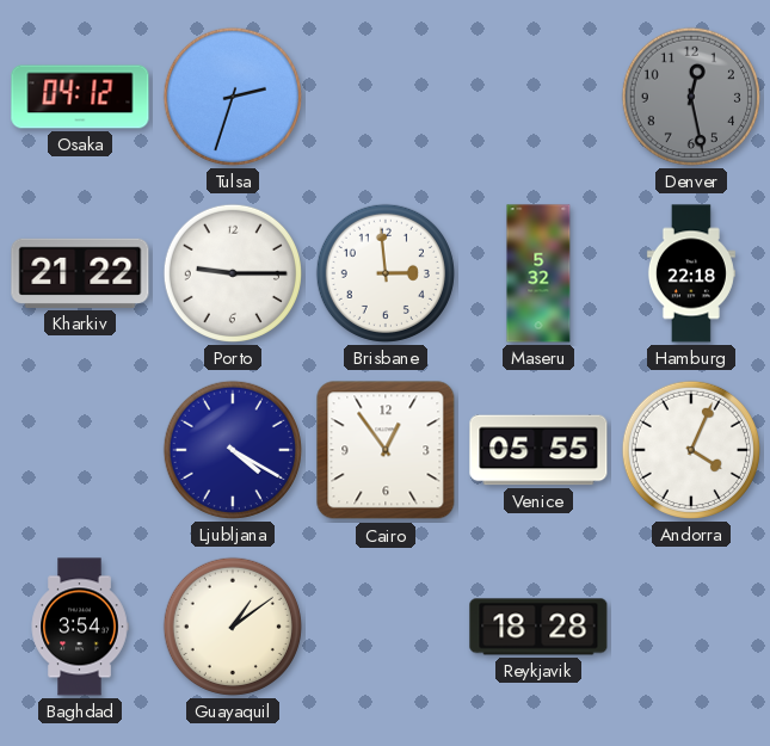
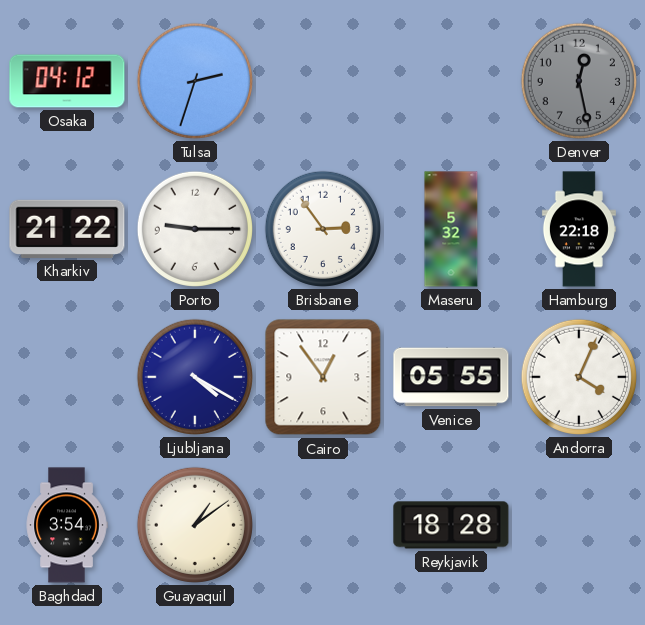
Brisbane: 2:59 -> 2:54 (323, 229)
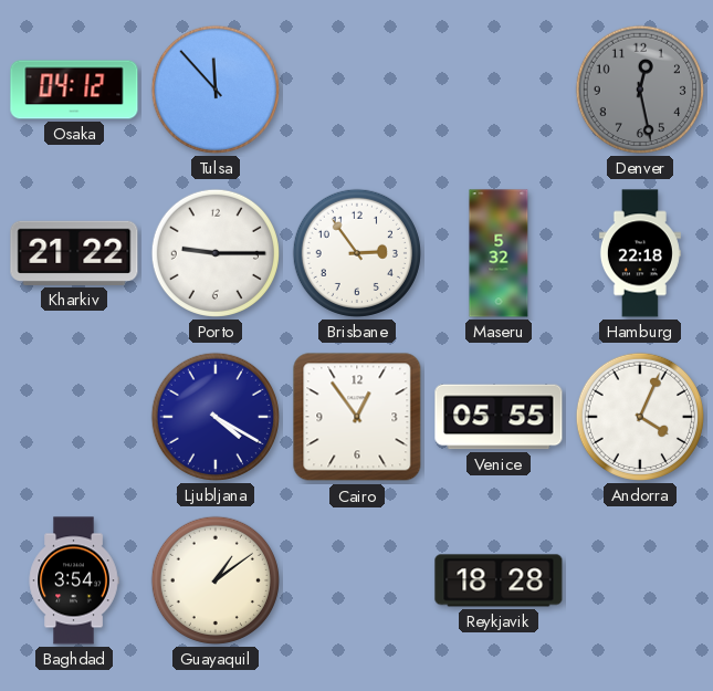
Tulsa: 2:33 -> 11:53 (216, 90)
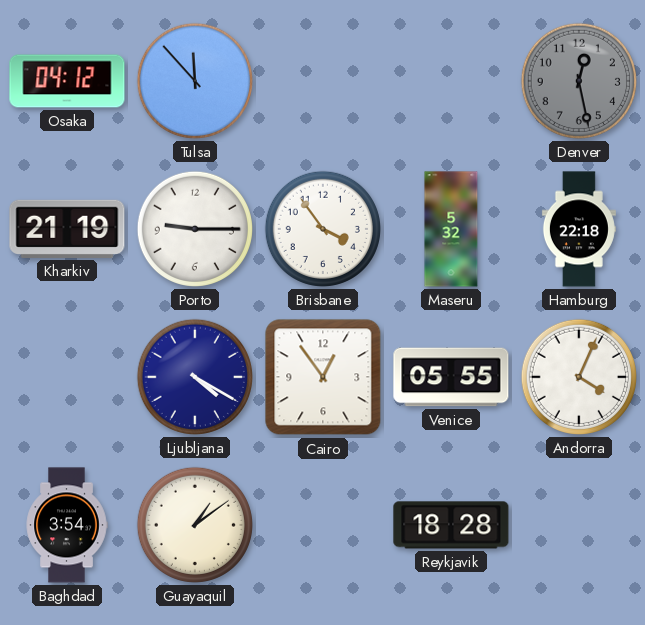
Kharkiv: 21:22 -> 21:19 (67, 229)
Brisbane: 2:54 -> 3:54 (323, 229)
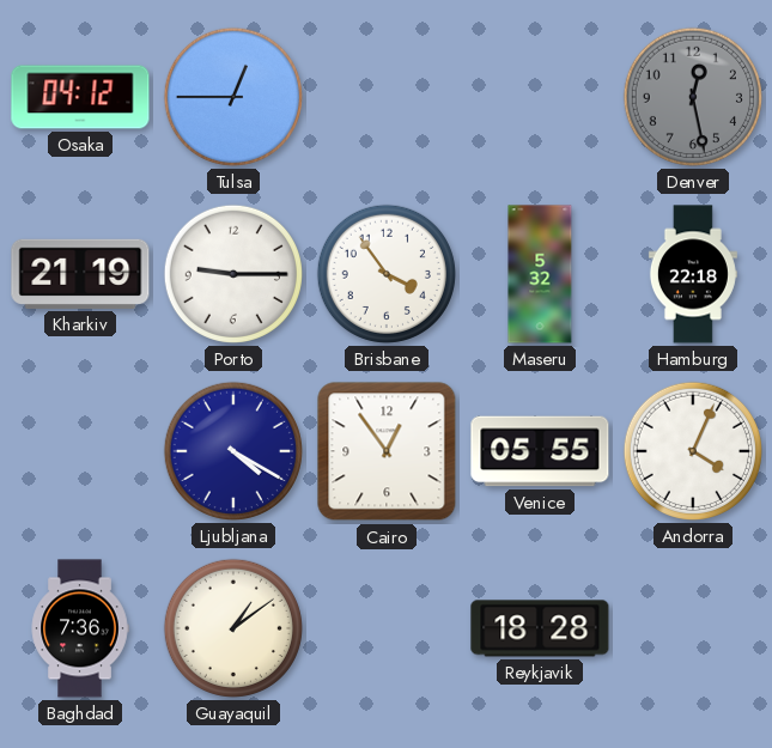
Tulsa: 11:53 -> 12:45 (233, 97)
Baghdad: 3:54 -> 7:36 (80, 628)
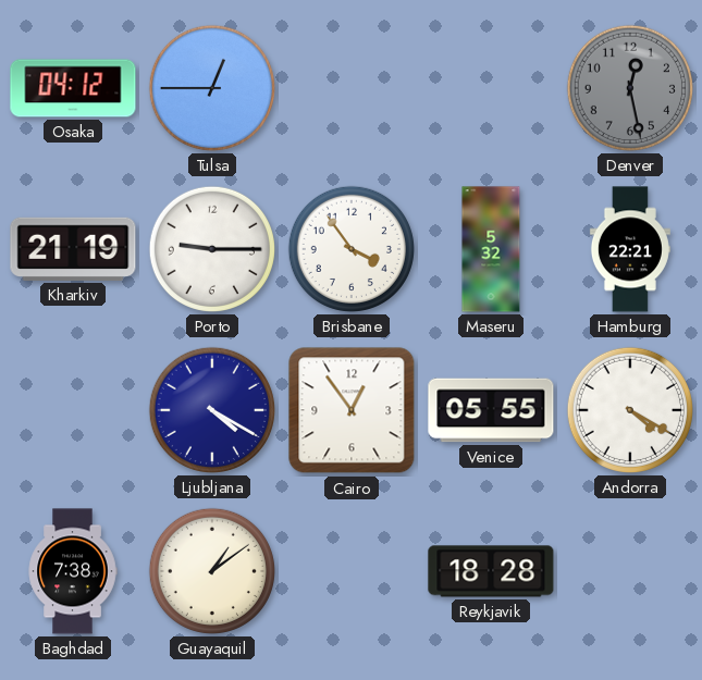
Hamburg: 22:18 -> 22:21 (630, 249)
Andorra: 4:04 -> 4:20 (630, 410)
Baghdad: 7:36 -> 7:38 (73, 571)
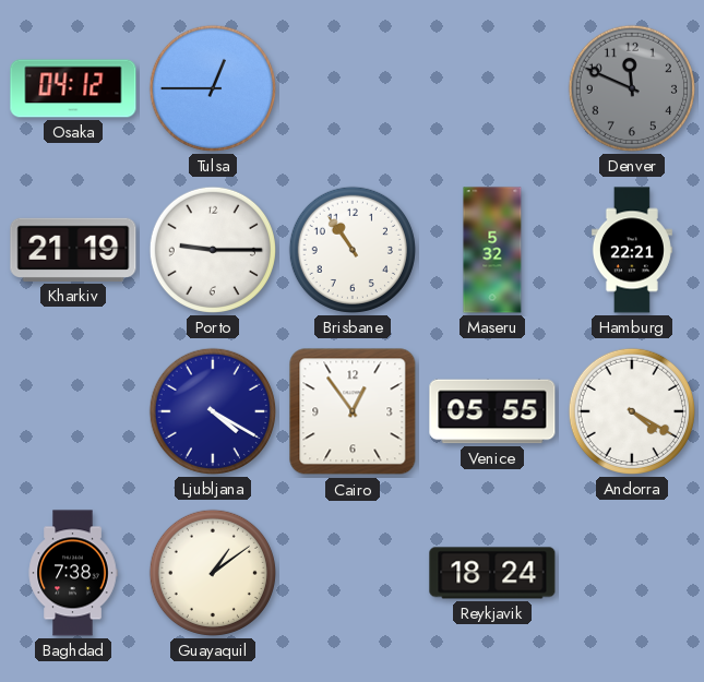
Denver: 12:28 -> 11:49 (632, 88)
Brisbane: 3:54 -> 10:54 (353, 250)
Reykjavik: 18:28 -> 18:24 (492, 573)
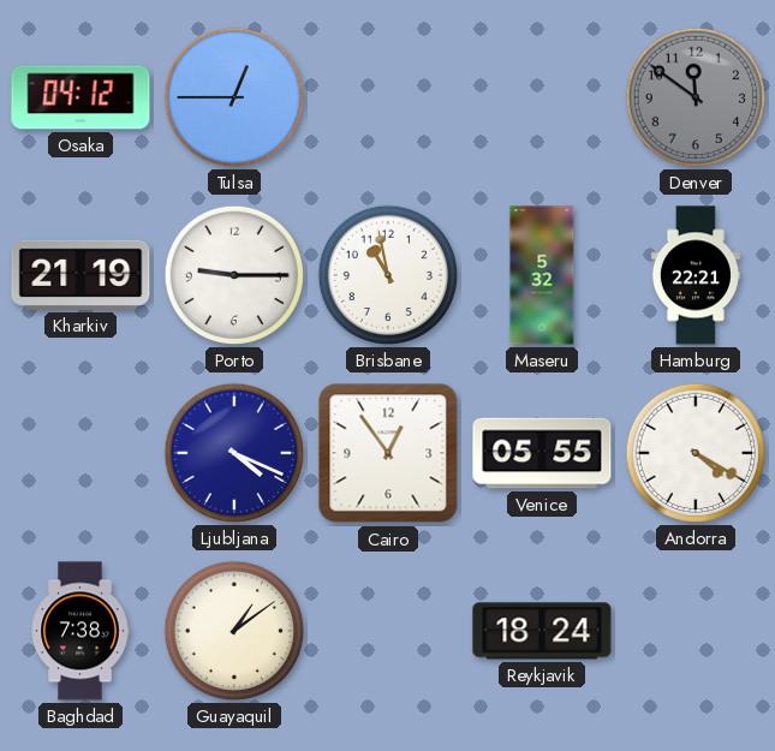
Denver: 11:49 -> 11:51 (696, 97)
Brisbane: 10:54 -> 10:58 (388, 275)
Ljubljana: 4:20 -> 4:19 (234, 453)
